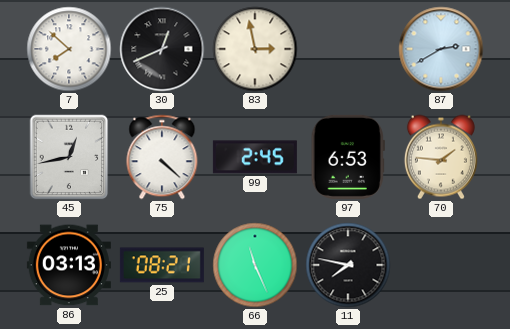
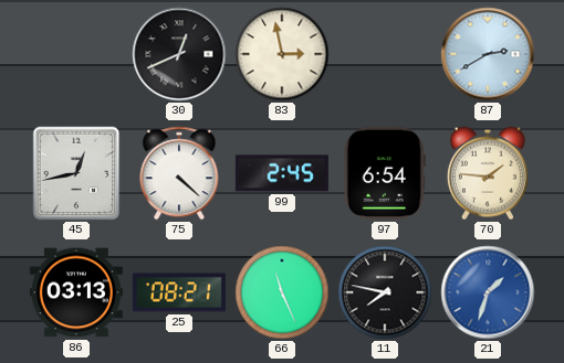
7: 7:52 -> none (69, 49)
97: 6:53 -> 6:54 (385, 173)
21: none -> 1:33 (488, 292)
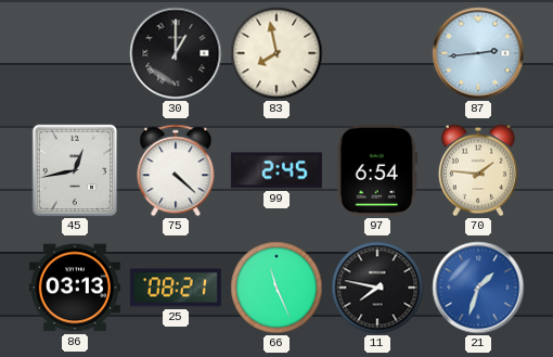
30: 12:41 -> 1:00 (176, 53)
83: 2:58 -> 7:58 (276, 53)
87: 2:40 -> 2:44 (478, 53)
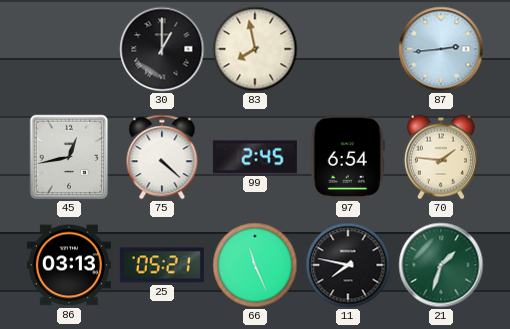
25: 08:21 -> 05:21 (162, 265)
21 dial: blue -> green (441, 265)
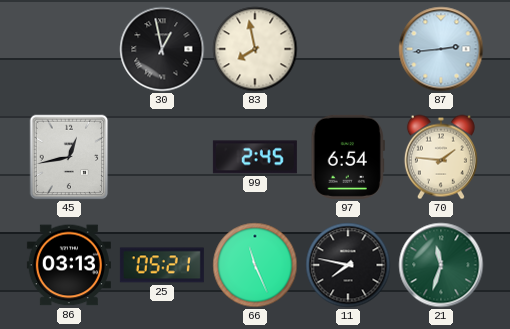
30: 1:00 -> 12:58 (162, 49)
75: 4:22 -> none (162, 157)
21: 1:33 -> 11:33 (441, 265)
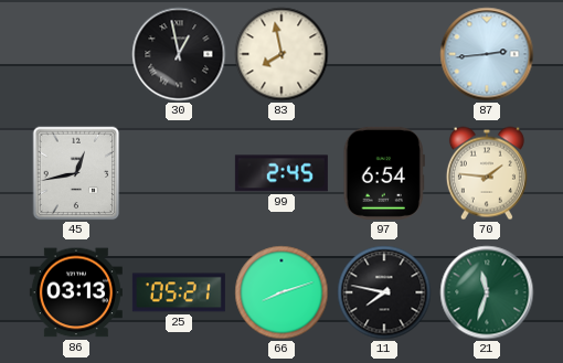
66: 11:26 -> 8:12 (281, 292)
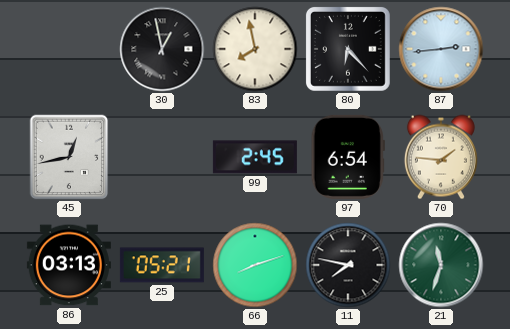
80: none -> 6:23 (348, 49)
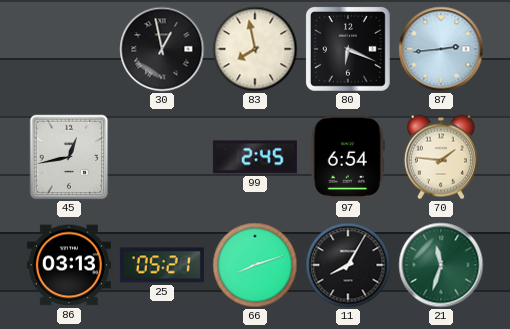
80: 6:23 -> 6:19 (348, 49)
11: 7:47 -> 8:05 (348, 265)
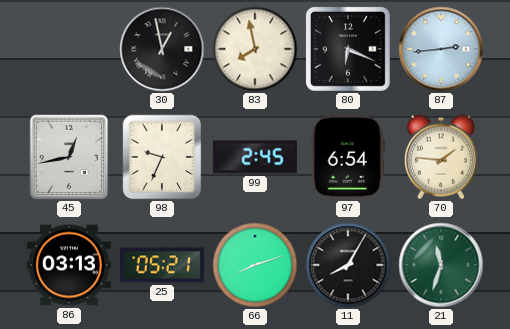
98: none -> 9:34 (162, 157)
